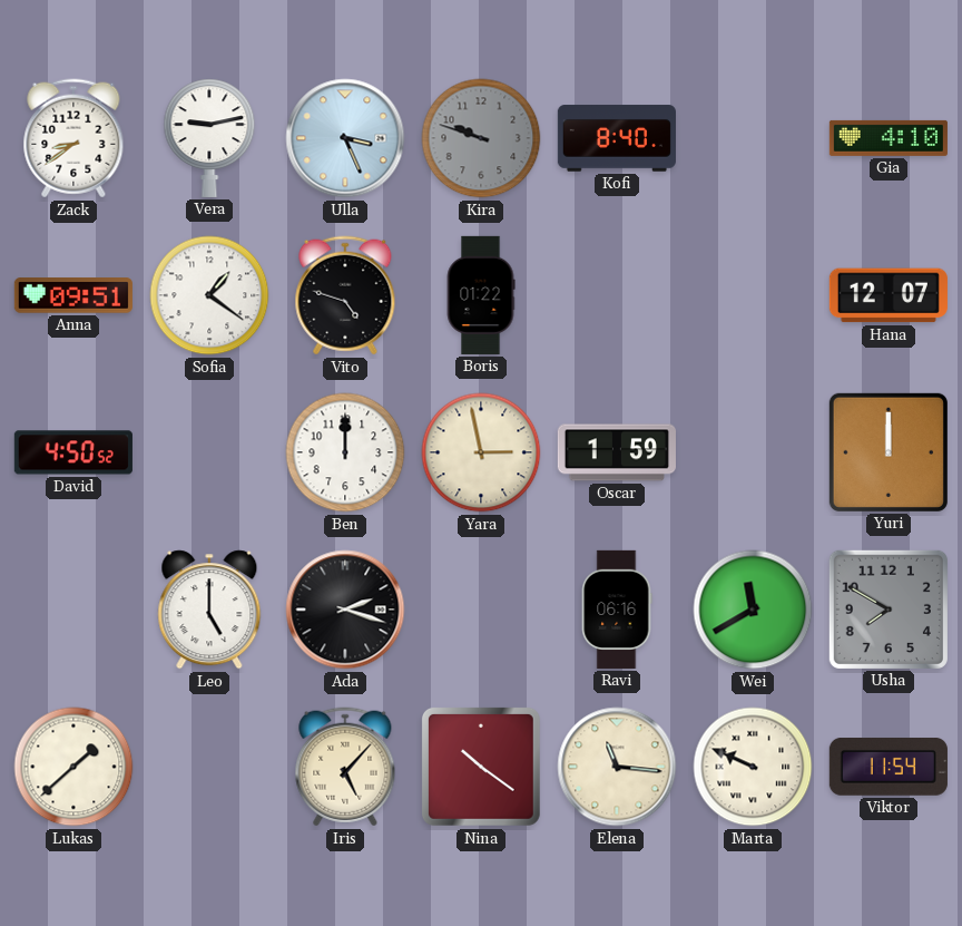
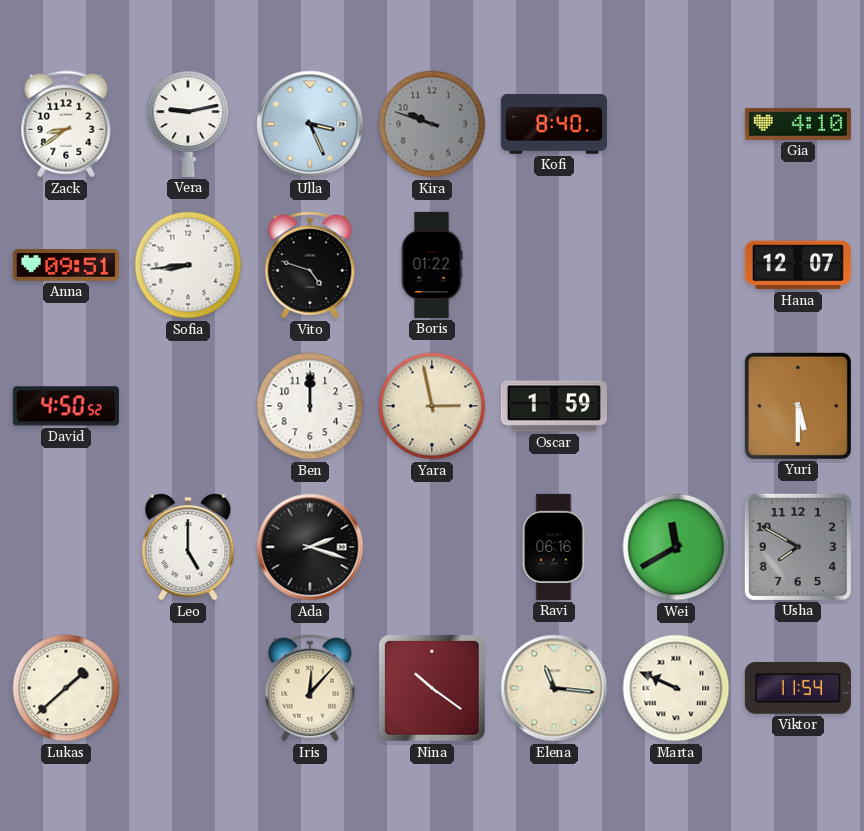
Sofia: 1:21 -> 8:44 (188, 265)
Yuri: 12:00 -> 5:30 (798, 406)
Iris: 5:07 -> 12:07 (310, 688)
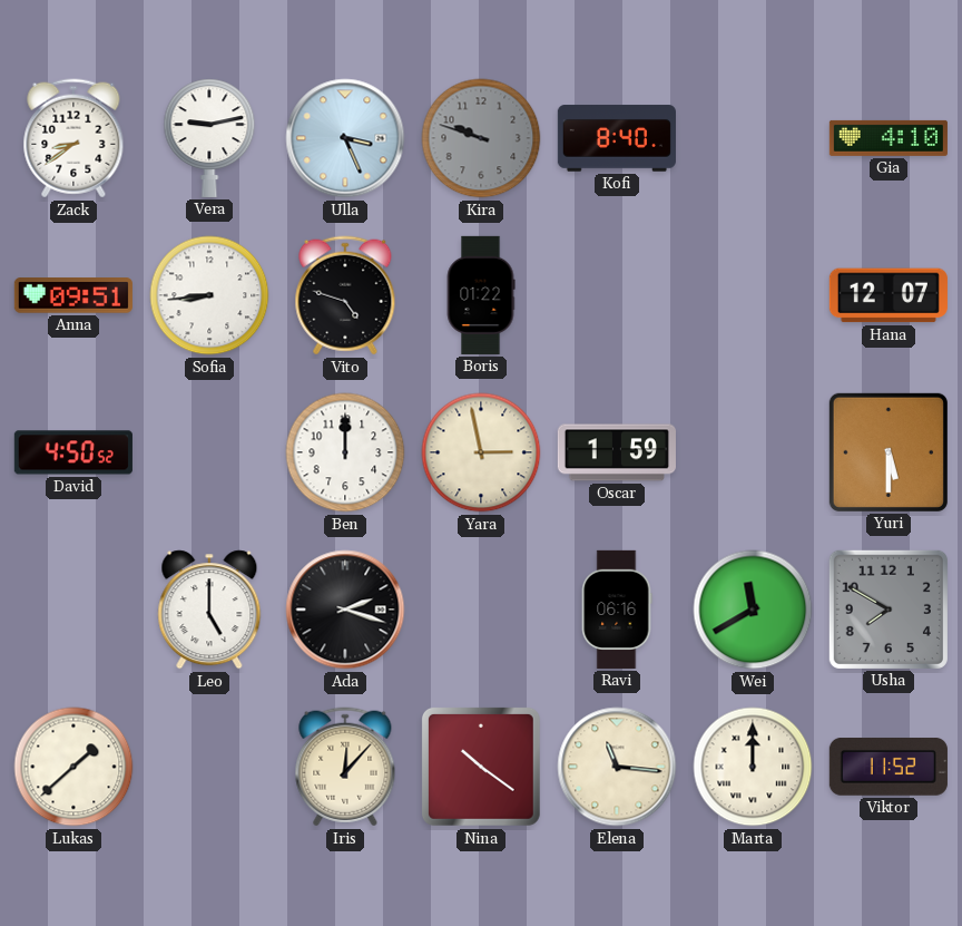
Marta: 9:49 -> 12:00 (753, 767)
Viktor: 11:54 -> 11:52 (889, 768)
